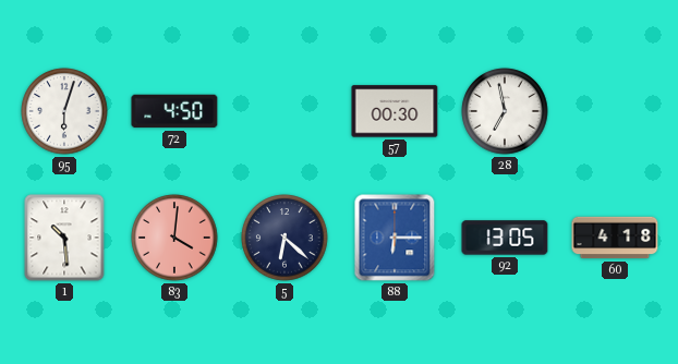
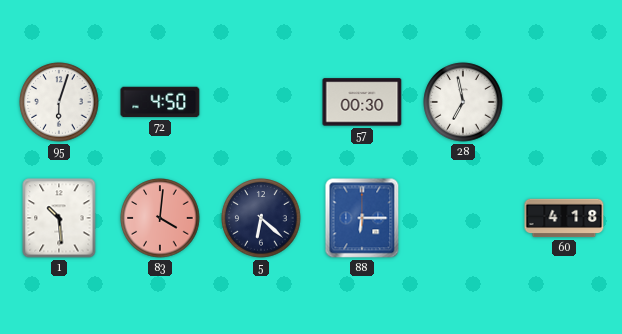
92: 13:05 -> none (505, 238)
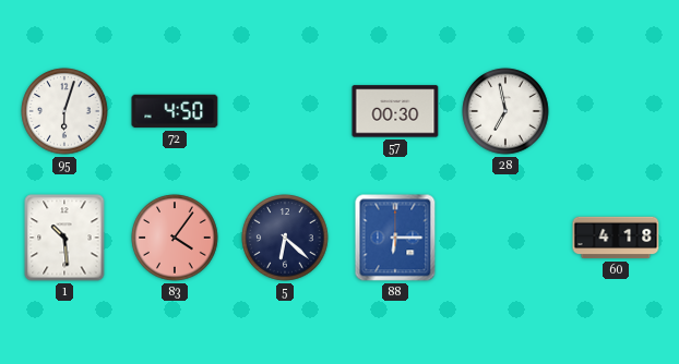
83: 4:01 -> 4:06 (175, 238)
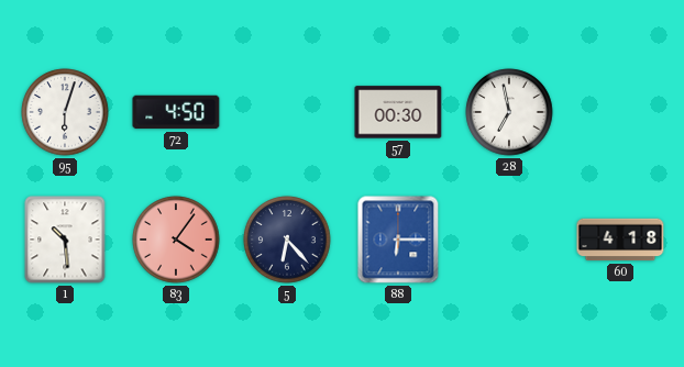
5: 6:22 -> 6:23 (287, 240)
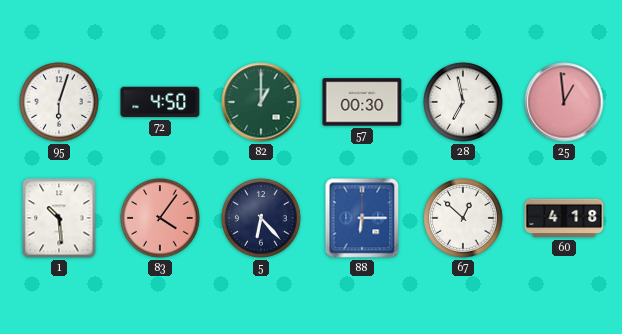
82: none -> 1:00 (261, 102)
25: none -> 12:59 (564, 102)
67: none -> 12:52 (463, 218)
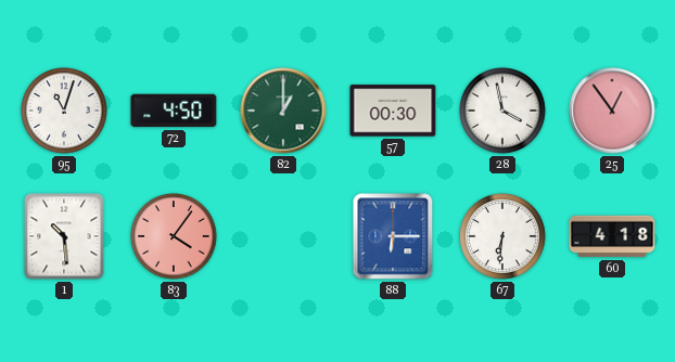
95: 6:03 -> 11:03 (64, 111)
28: 6:58 -> 3:58 (502, 111)
25: 12:59 -> 12:54 (612, 111)
5: 6:23 -> none (261, 218)
67: 12:52 -> 6:31 (502, 236)
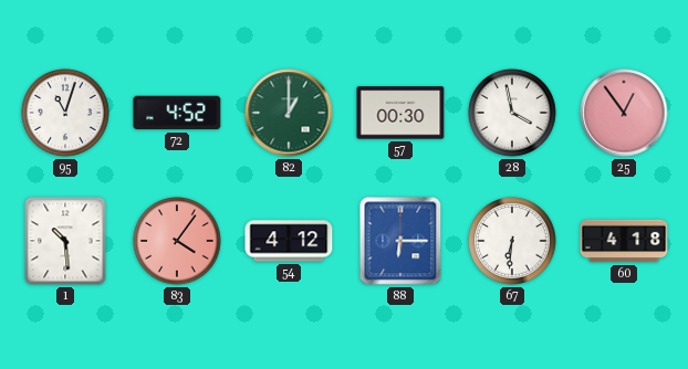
72: 4:50 -> 4:52 (177, 113)
54: none -> 4:12 (289, 241)
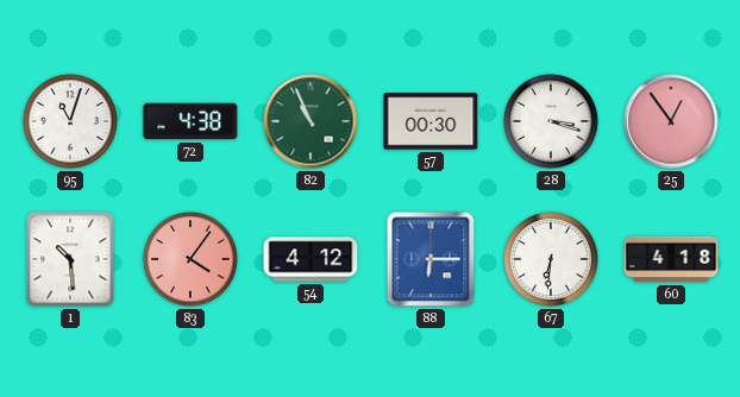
72: 4:52 -> 4:38 (190, 121)
82: 1:00 -> 10:56 (311, 121)
28: 3:58 -> 3:18 (551, 121)
